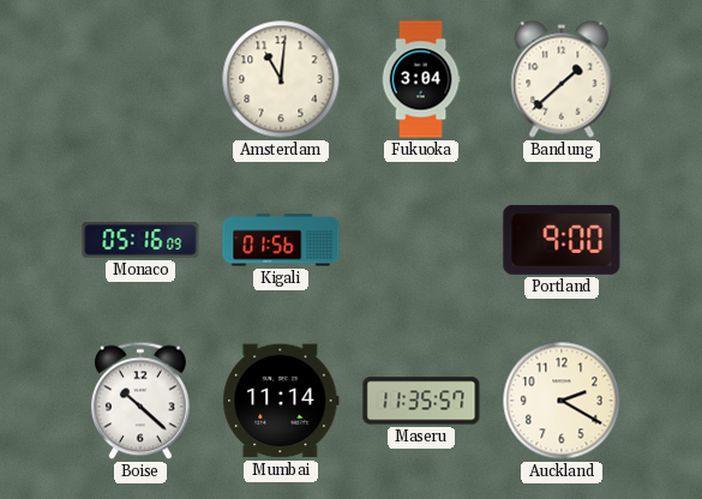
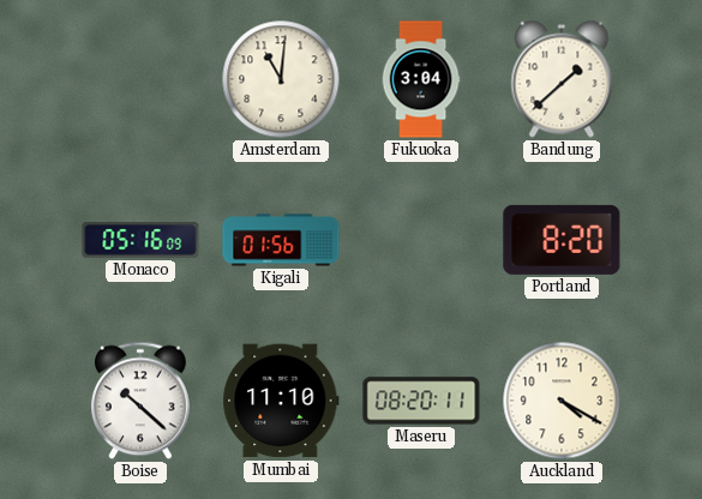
Portland: 9:00 -> 8:20 (562, 240)
Mumbai: 11:14 -> 11:10 (281, 401)
Maseru: 11:35 -> 08:20 (421, 401)
Auckland: 2:20 -> 4:20 (562, 401)
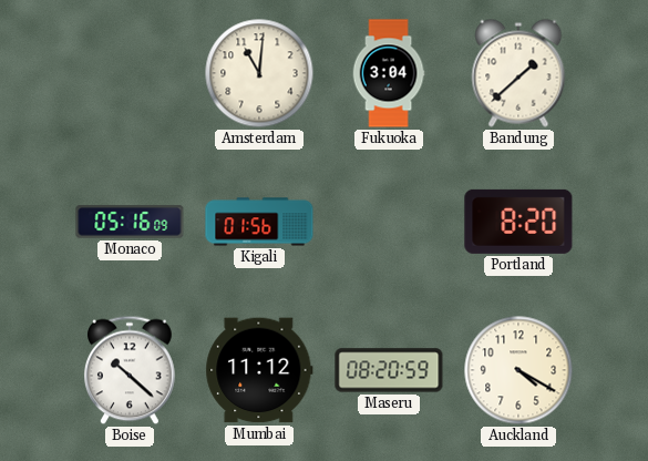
Mumbai: 11:10 -> 11:12 (259, 370)
Maseru: 08:20:11 -> 08:20:59 (389, 370)
